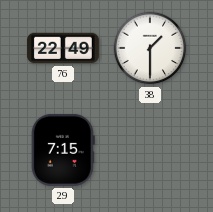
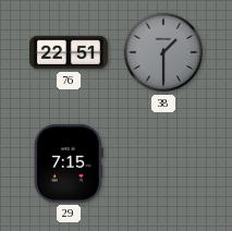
76: 22:49 -> 22:51 (69, 52)
38 dial: white -> grey (163, 52)
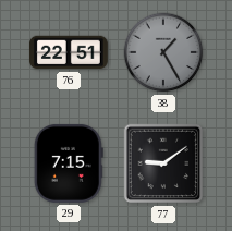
38: 1:30 -> 1:25 (163, 52)
77: none -> 9:09 (163, 163)
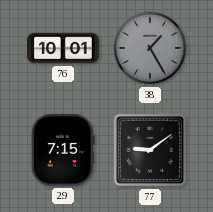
76: 22:51 -> 10:01 (63, 48)
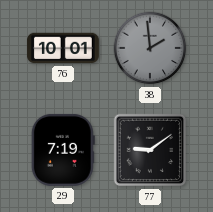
38: 1:25 -> 1:59 (150, 48)
29: 7:15 -> 7:19 (63, 150)
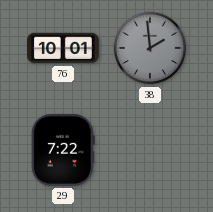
29: 7:19 -> 7:22 (63, 150)
77: 9:09 -> none (150, 150)
